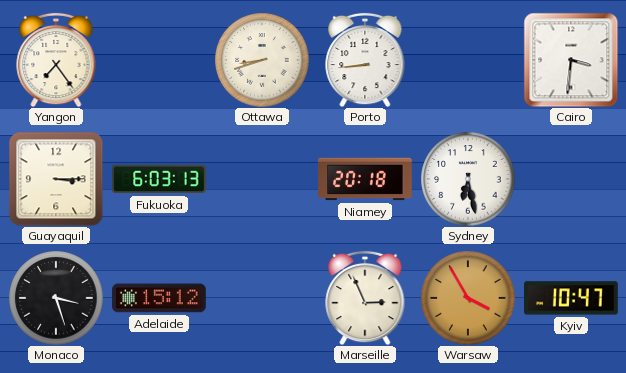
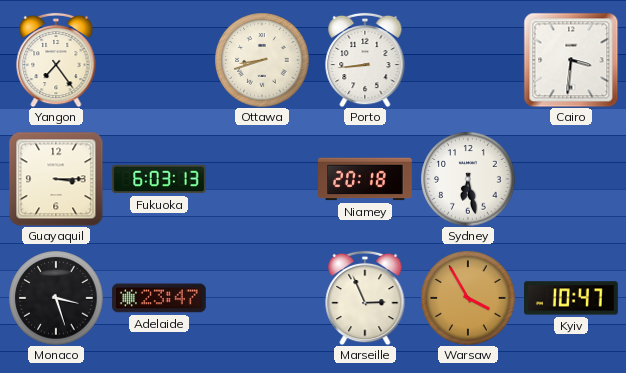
Adelaide: 15:12 -> 23:47 (159, 298)
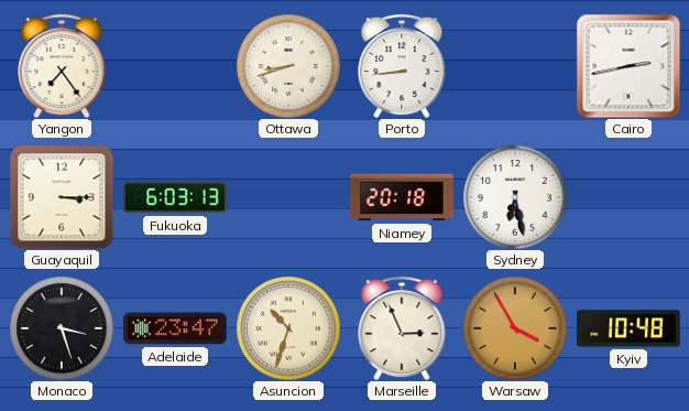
Cairo: 3:31 -> 2:43 (628, 66)
Asuncion: none -> 10:33 (288, 328)
Kyiv: 10:47 -> 10:48 (630, 328)
